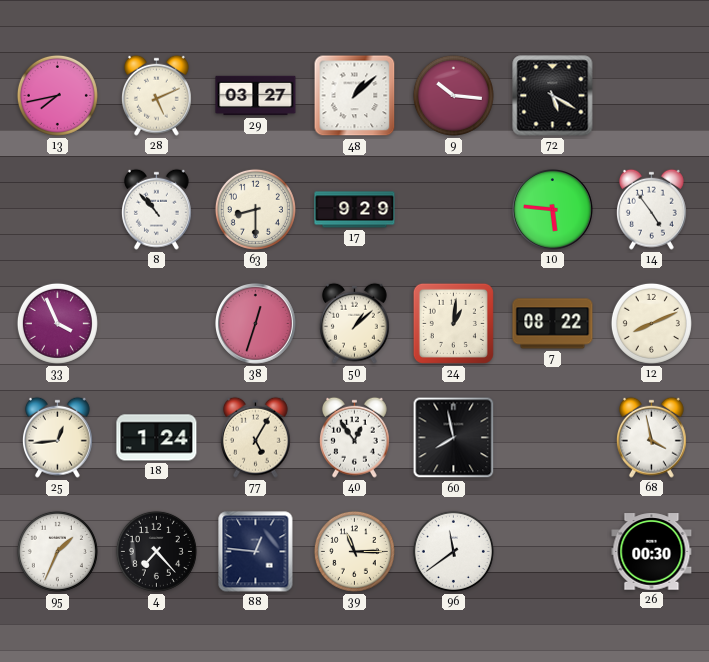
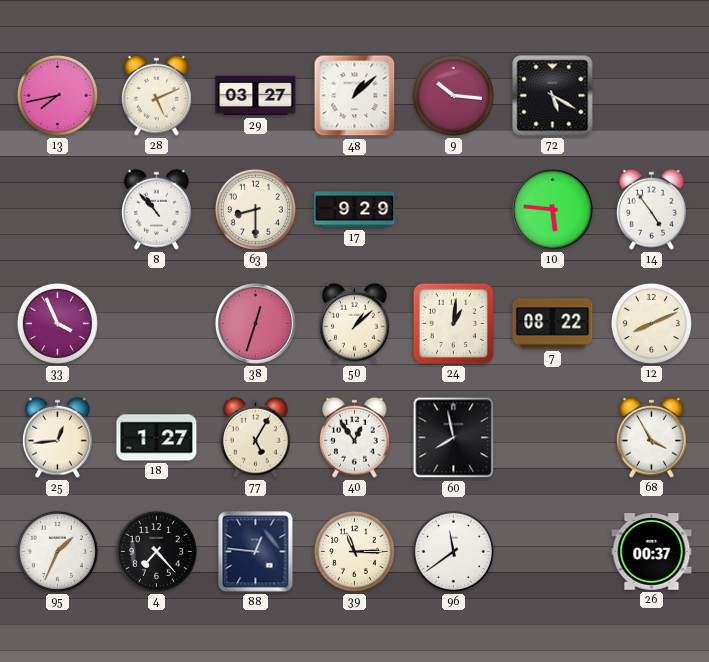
18: 1:24 -> 1:27 (157, 438)
68: 3:58 -> 3:55 (651, 437)
26: 00:30 -> 00:37 (652, 552)
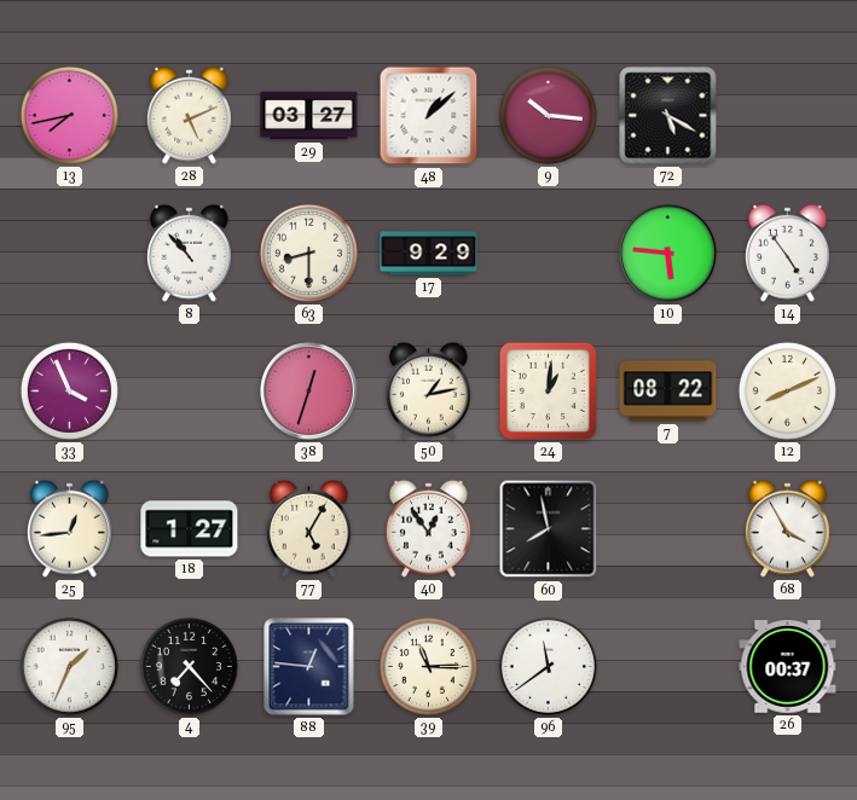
50: 1:08 -> 1:13 (428, 390)
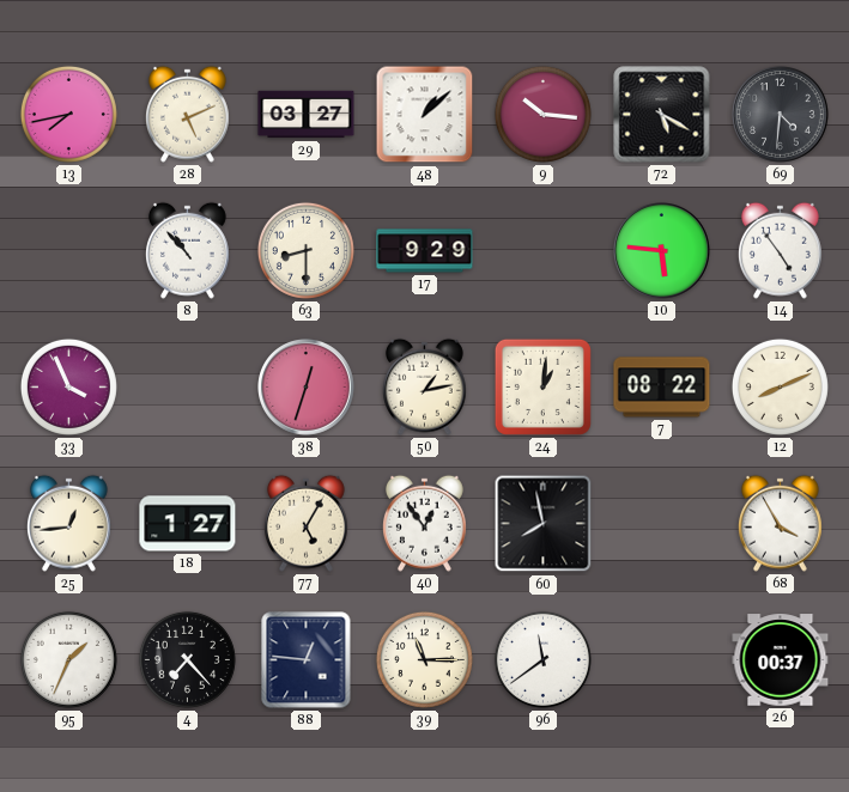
69: none -> 4:31 (781, 115)
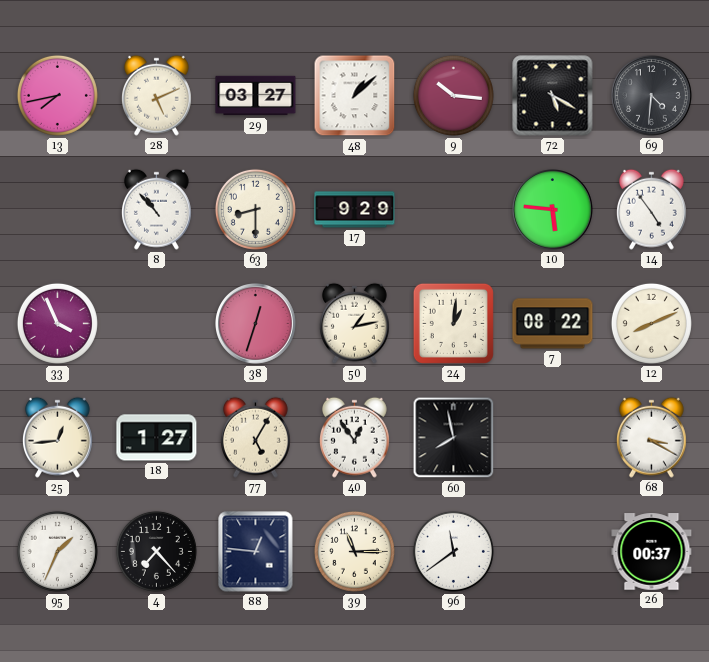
68: 3:55 -> 3:20 (651, 437)
